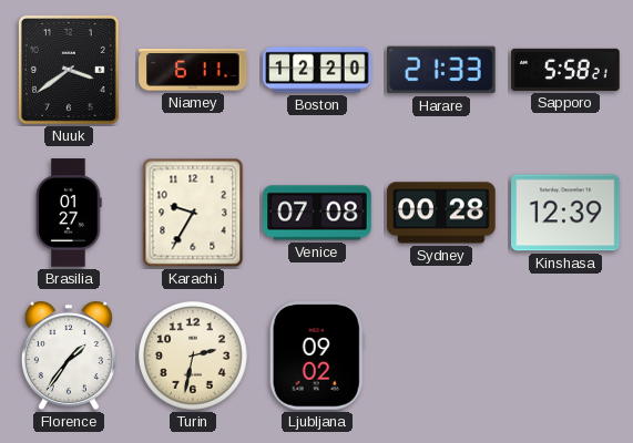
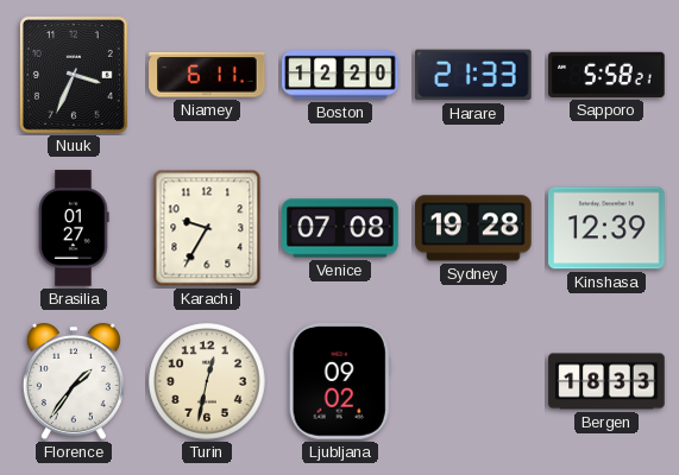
Nuuk: 3:39 -> 3:34 (74, 75)
Sydney: 00:28 -> 19:28 (473, 228)
Turin: 2:32 -> 12:32 (208, 382)
Bergen: none -> 18:33 (606, 381)
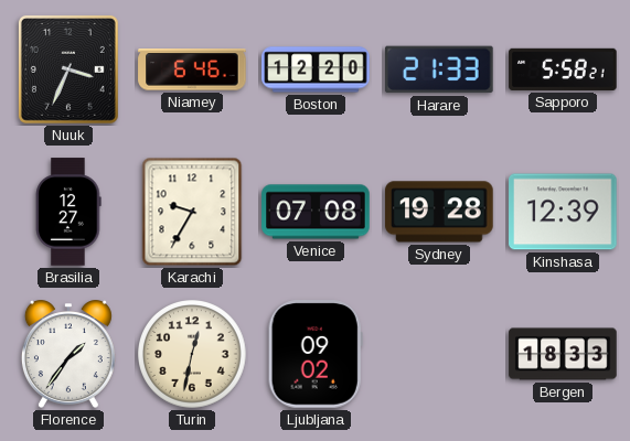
Niamey: 6:11 -> 6:46 (192, 69)
Brasilia: 01:27 -> 12:27 (68, 212)
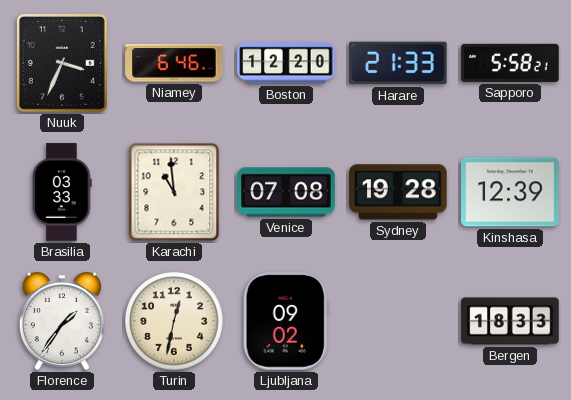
Brasilia: 12:27 -> 03:33 (62, 192)
Karachi: 9:35 -> 10:59 (174, 192)
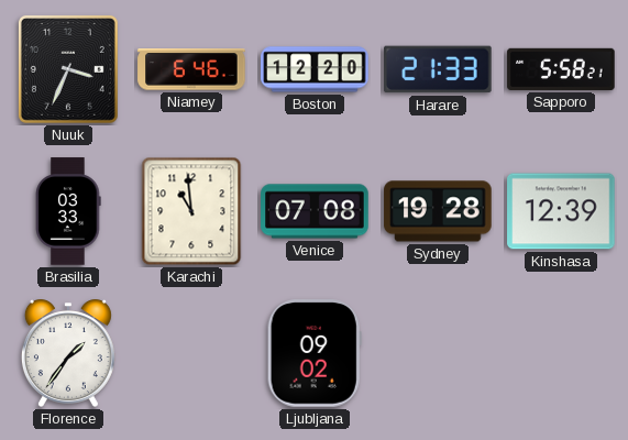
Turin: 12:32 -> none (175, 322)
Bergen: 18:33 -> none (510, 321)
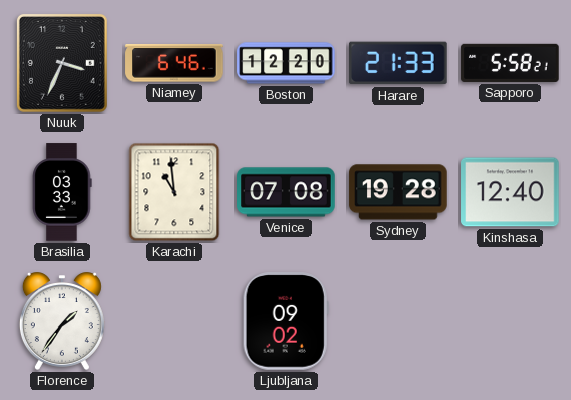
Kinshasa: 12:39 -> 12:40 (510, 192)
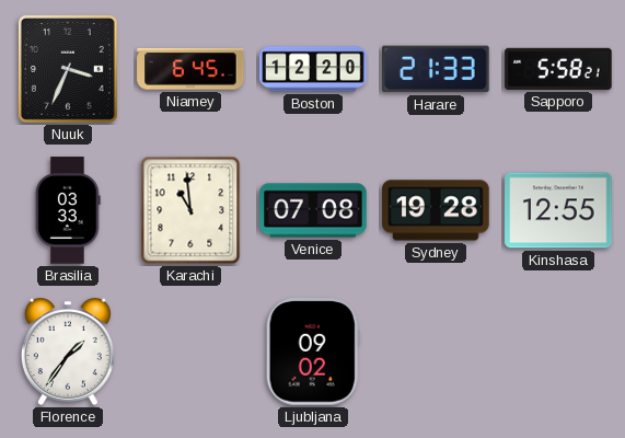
Niamey: 6:46 -> 6:45 (190, 69)
Kinshasa: 12:40 -> 12:55 (558, 210)
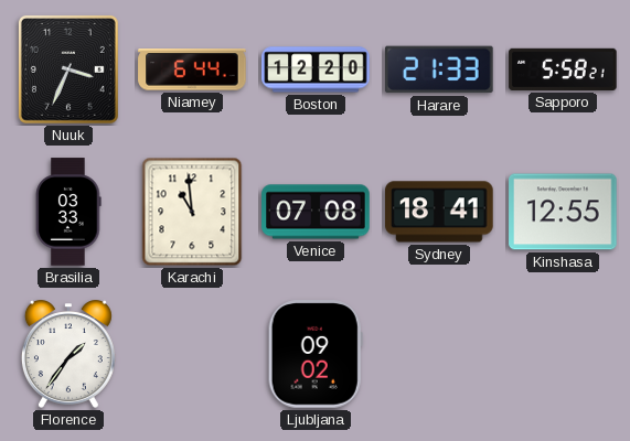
Niamey: 6:45 -> 6:44 (192, 69)
Sydney: 19:28 -> 18:41 (439, 212)
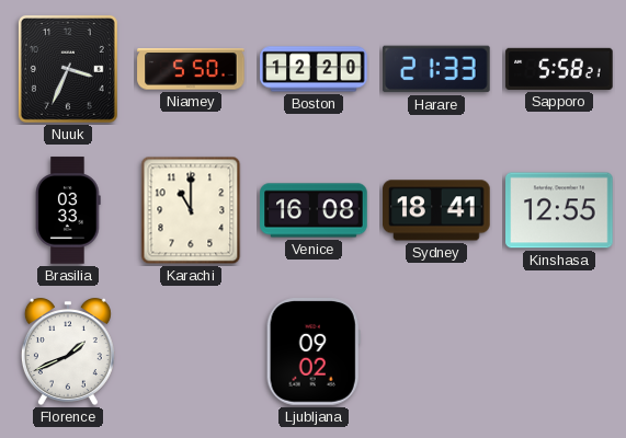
Niamey: 6:44 -> 5:50 (191, 69)
Karachi: 10:59 -> 11:00 (191, 210)
Venice: 07:08 -> 16:08 (314, 210)
Florence: 1:36 -> 1:41 (68, 351)
